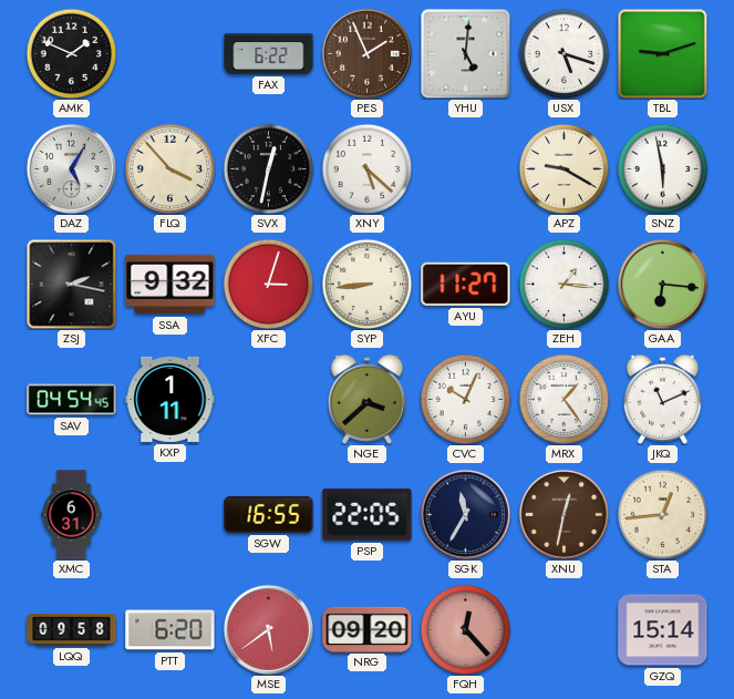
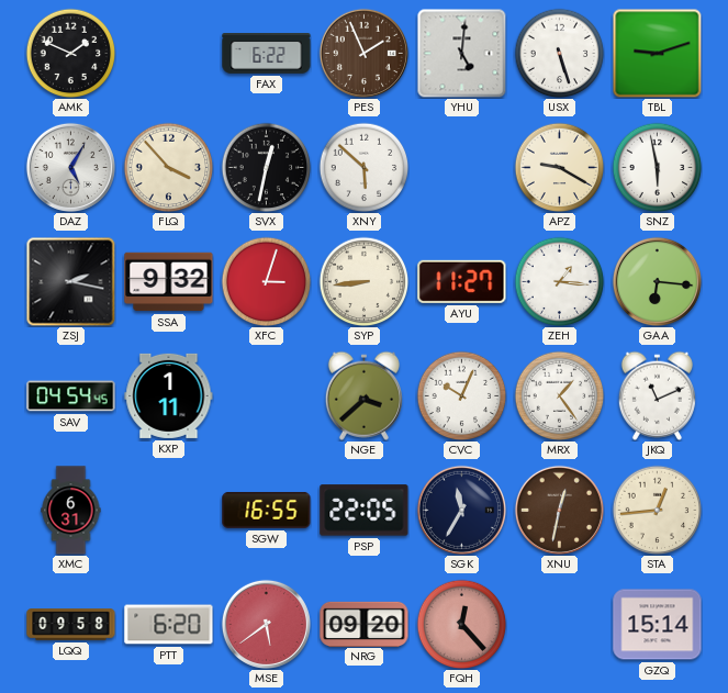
USX: 5:18 -> 5:27 (559, 53)
XNY: 5:22 -> 5:52 (363, 167)
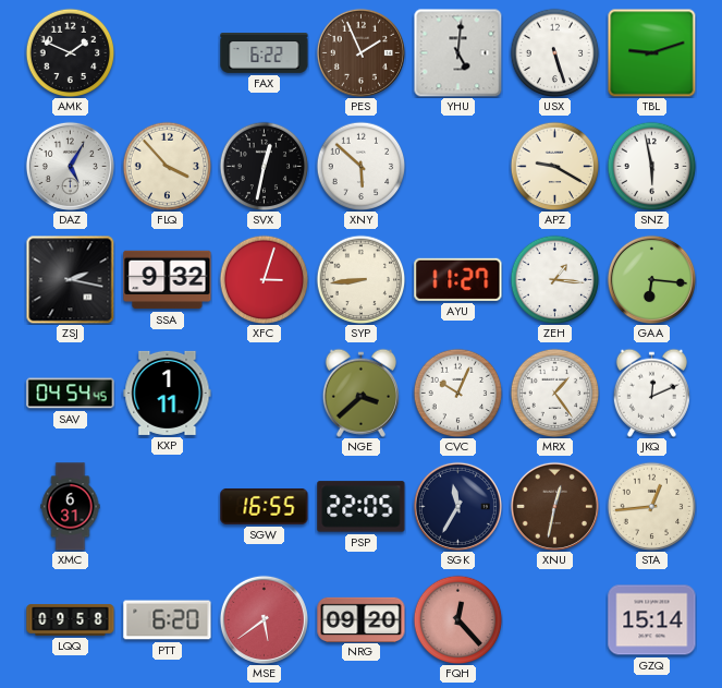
JKQ: 11:11 -> 12:11 (651, 393)
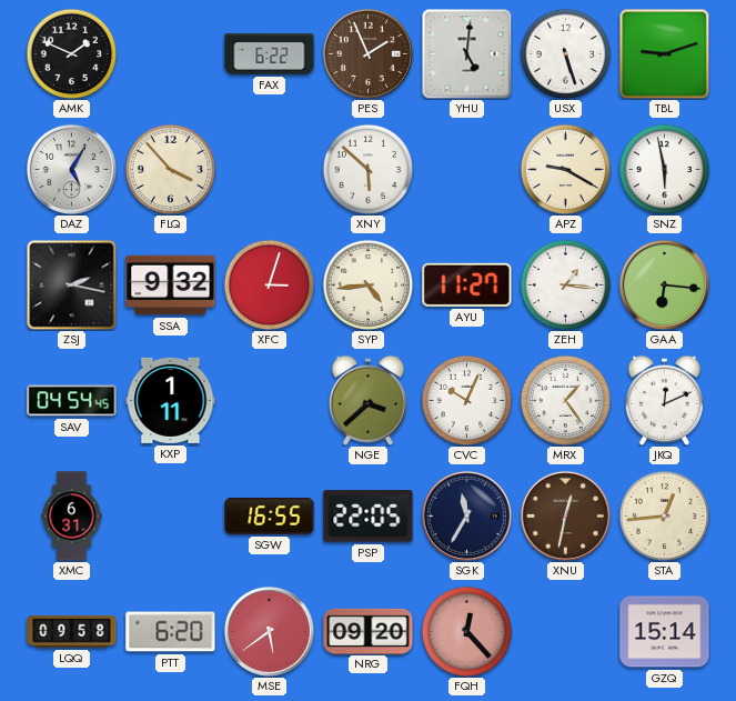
SVX: 12:32 -> none (264, 166)
SYP: 8:44 -> 4:44 (367, 284)
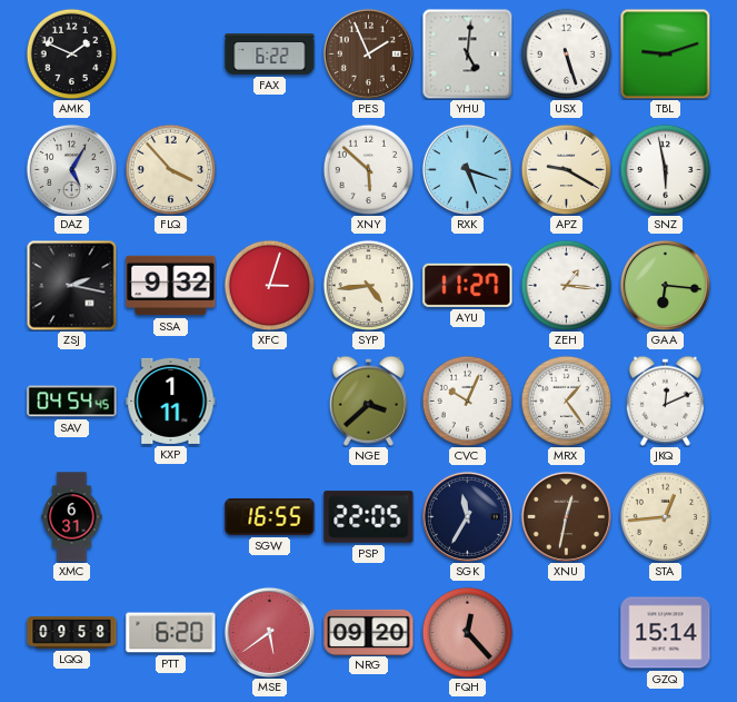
RXK: none -> 5:18 (467, 169)
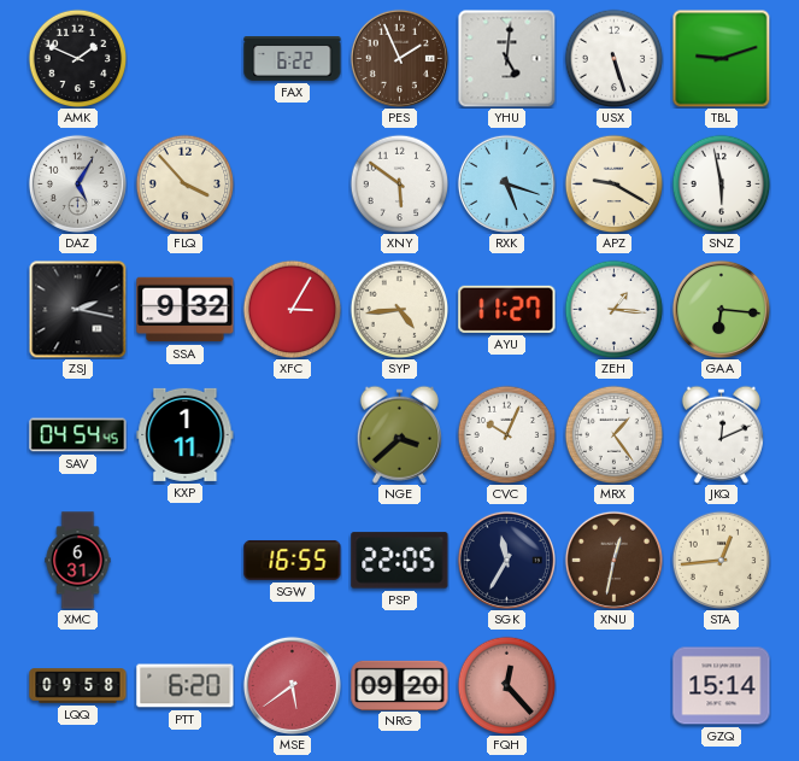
XNY: 5:52 -> 5:51 (399, 183)
XFC: 3:03 -> 3:05 (292, 309)
